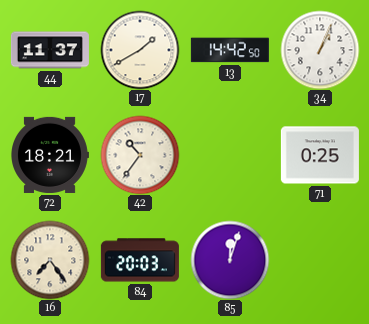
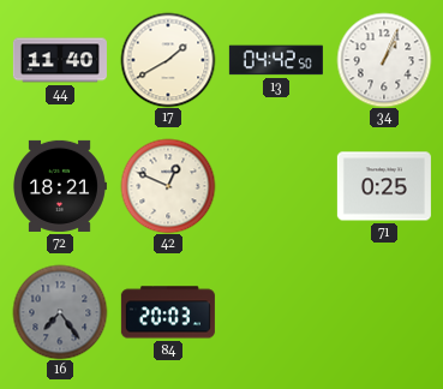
44: 11:37 -> 11:40 (60, 60)
13: 14:42 -> 04:42 (276, 60)
42: 10:36 -> 12:49 (168, 186)
16 dial: cream -> grey (60, 312)
85: 12:03 -> none (230, 260)
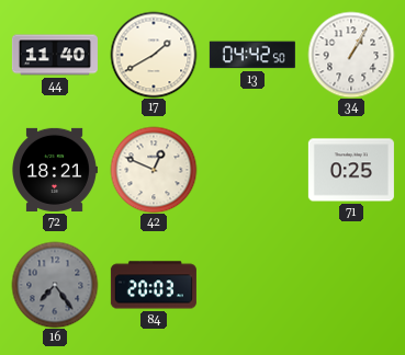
34: 1:04 -> 1:05 (351, 55)
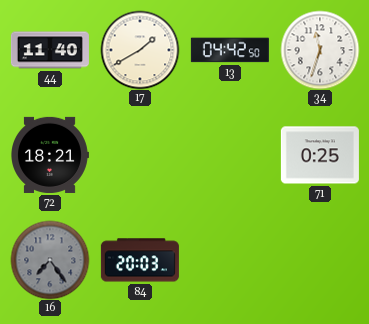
34: 1:05 -> 11:33 (320, 50)
42: 12:49 -> none (154, 170)
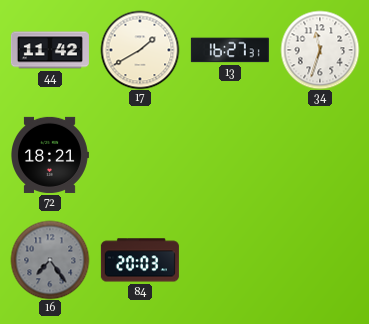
44: 11:40 -> 11:42 (50, 50)
13: 04:42 -> 16:27 (230, 50)
71: 0:25 -> none (320, 155)
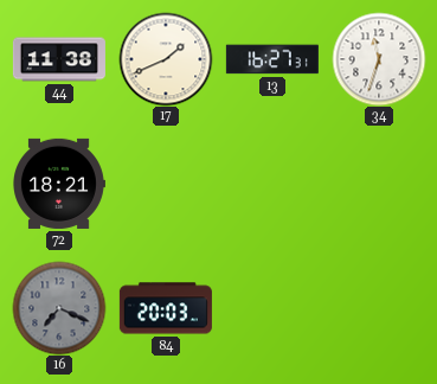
44: 11:42 -> 11:38 (59, 59)
17: 1:40 -> 1:41 (166, 59)
16: 7:24 -> 7:19 (59, 308)
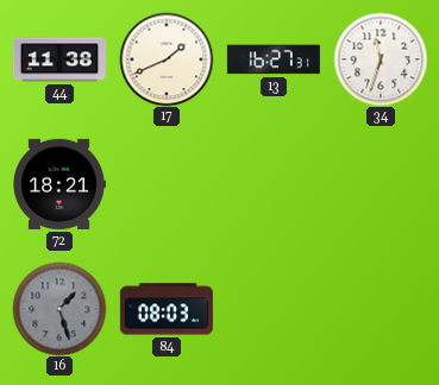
16: 7:19 -> 1:27 (59, 309)
84: 20:03 -> 08:03 (167, 309)
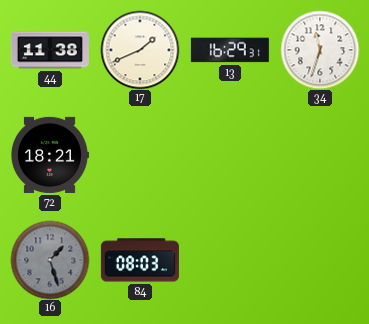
13: 16:27 -> 16:29 (230, 50)
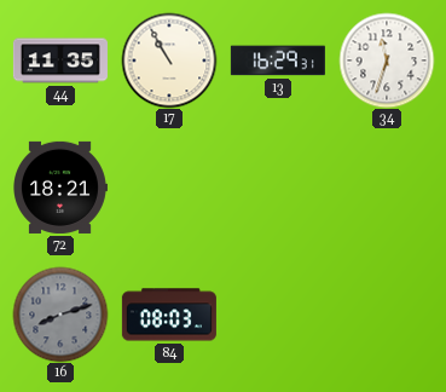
44: 11:38 -> 11:35 (60, 60)
17: 1:41 -> 10:55 (169, 60)
16: 1:27 -> 8:12 (60, 315)
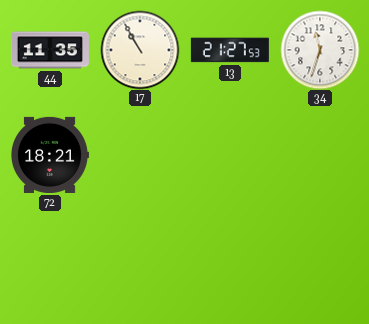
13: 16:29 -> 21:27 (230, 50)
16: 8:12 -> none (60, 315)
84: 08:03 -> none (169, 315)
